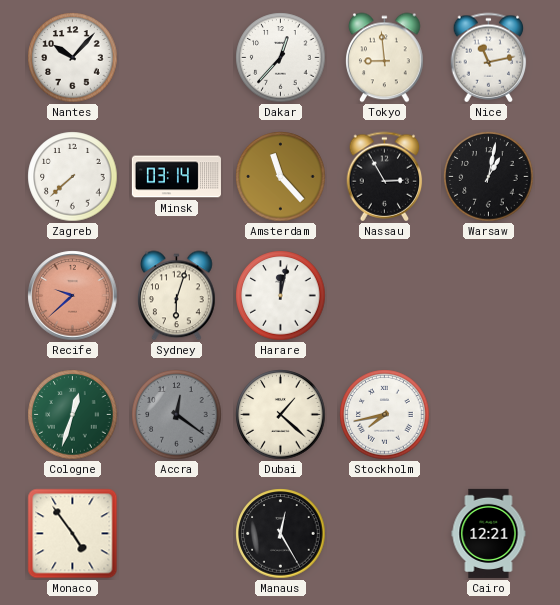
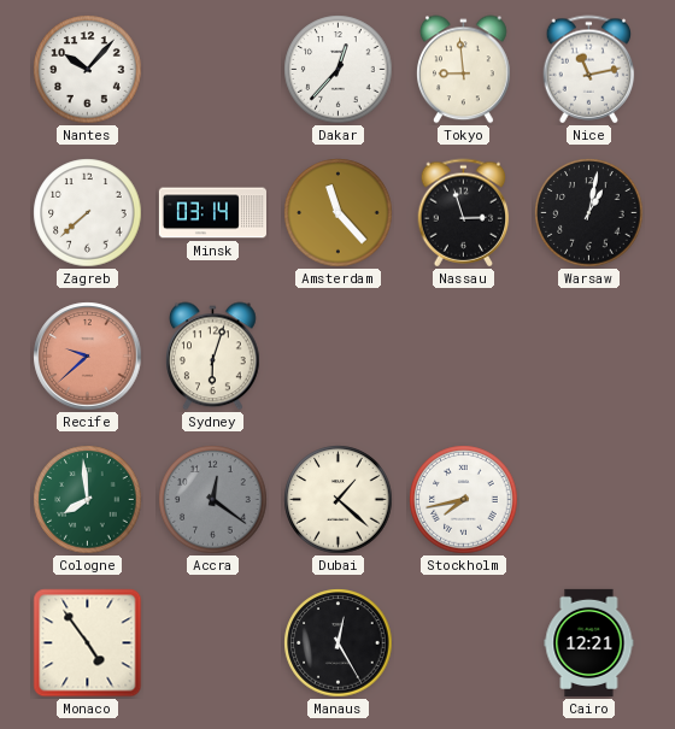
Nassau: 2:55 -> 2:57 (464, 213)
Harare: 12:02 -> none (281, 296)
Cologne: 12:33 -> 7:59 (88, 500)
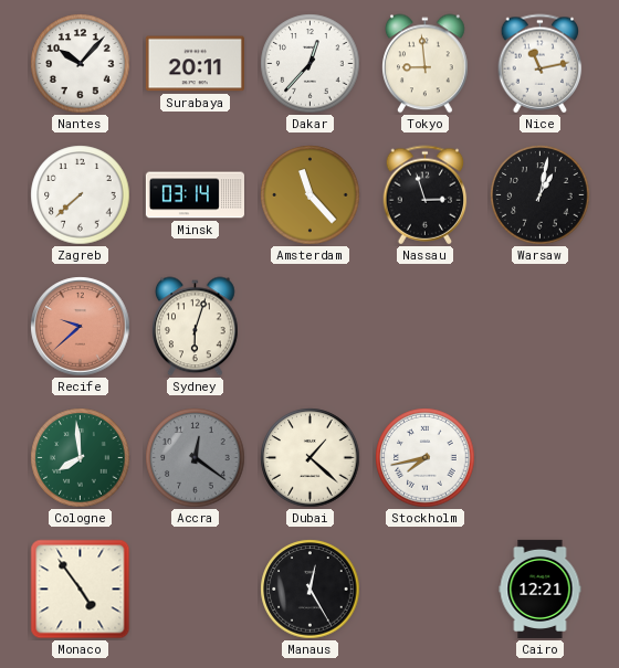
Surabaya: none -> 20:11 (195, 64)
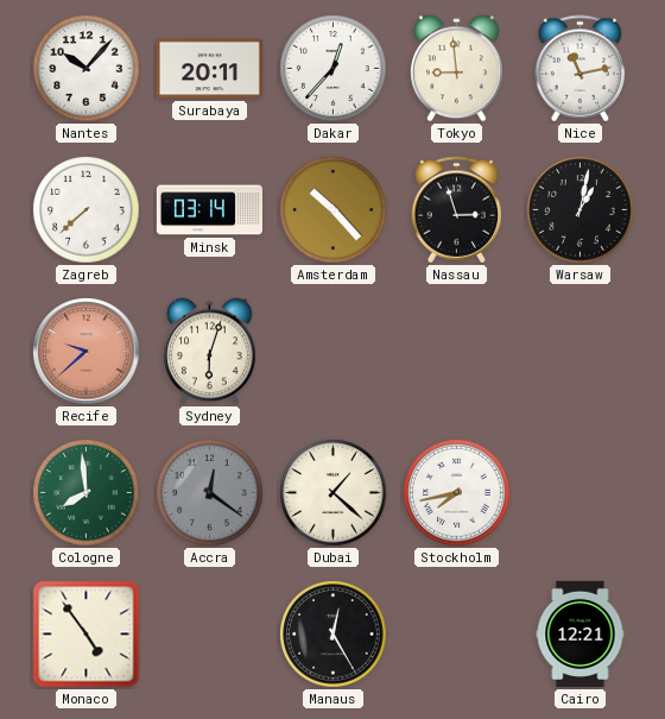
Amsterdam: 11:23 -> 10:23 (334, 210)
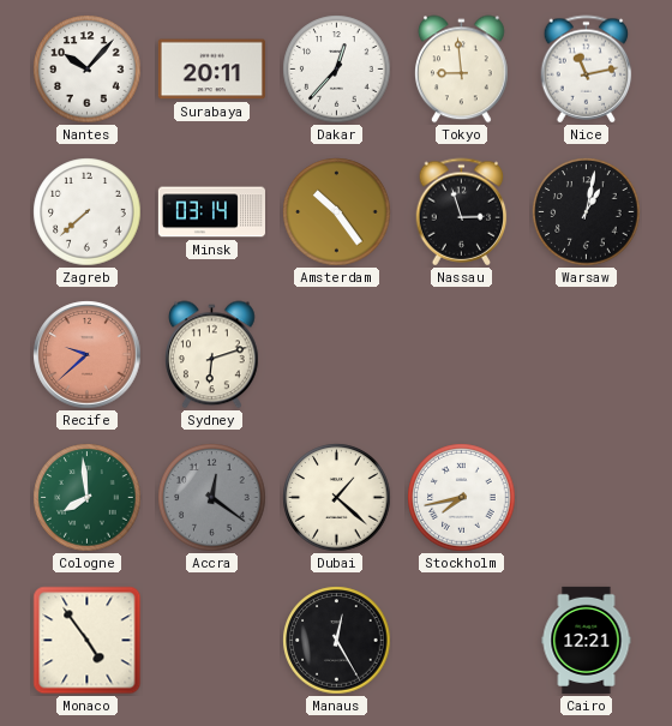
Amsterdam: 10:23 -> 10:24 (337, 212)
Sydney: 6:03 -> 6:12 (212, 355)
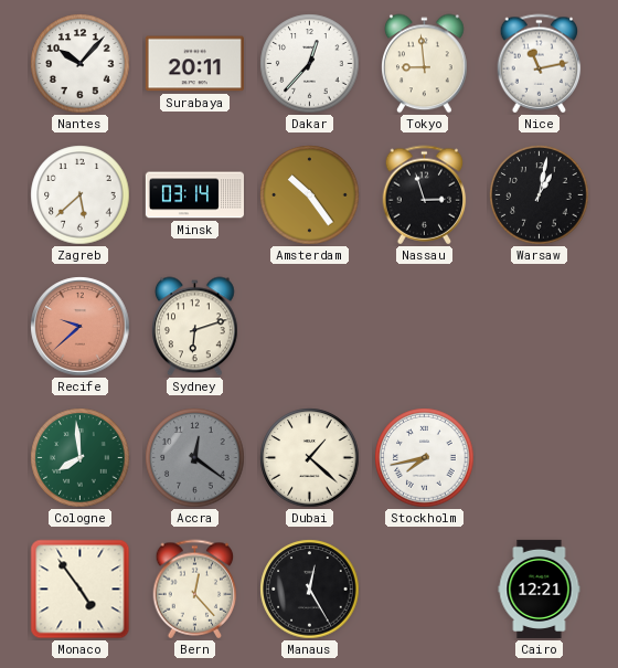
Zagreb: 7:38 -> 5:38 (81, 195)
Bern: none -> 12:23 (195, 590)
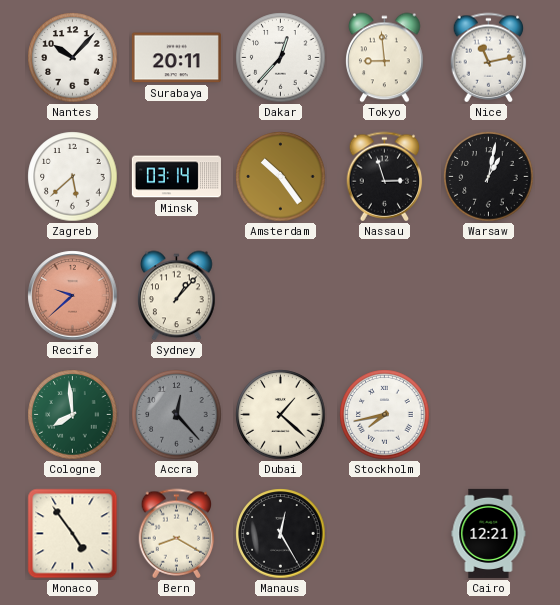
Sydney: 6:12 -> 1:07 (177, 296)
Accra: 12:21 -> 12:23 (177, 415)
Bern: 12:23 -> 8:20 (177, 534)
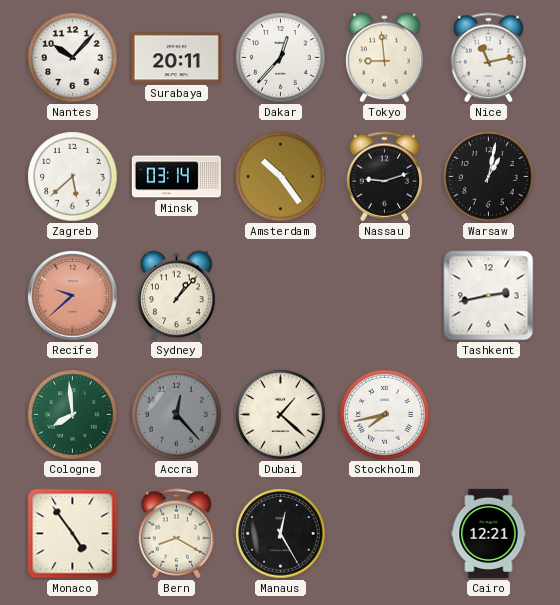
Nassau: 2:57 -> 9:12 (385, 177)
Tashkent: none -> 2:43 (489, 296)
